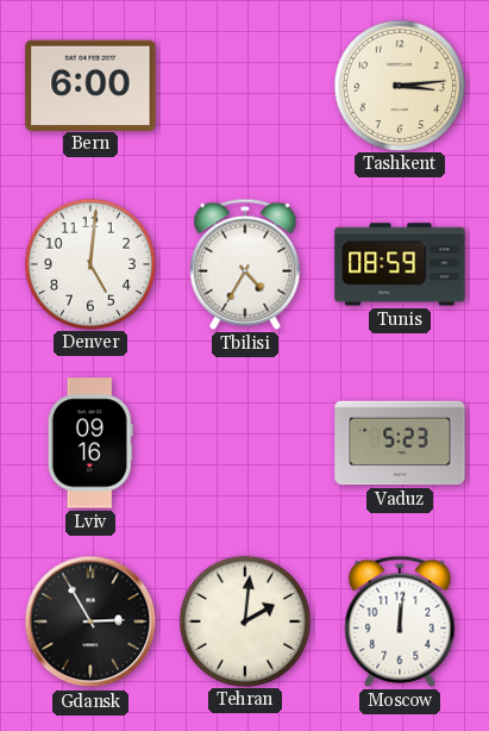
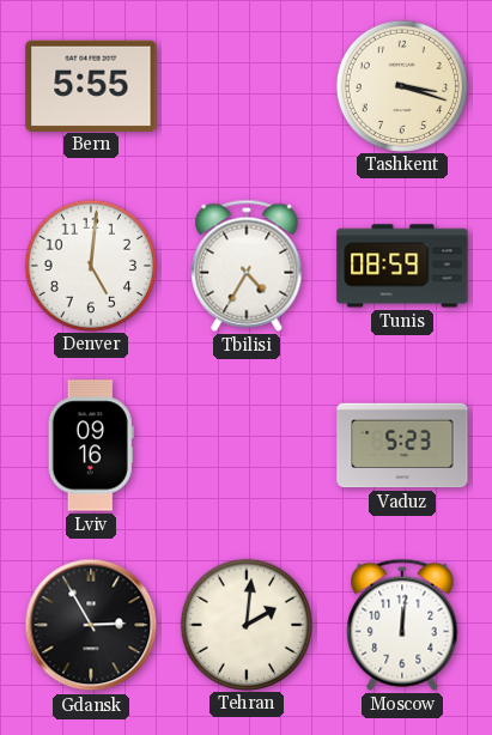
Bern: 6:00 -> 5:55 (91, 85)
Tashkent: 3:14 -> 3:18 (401, 85)
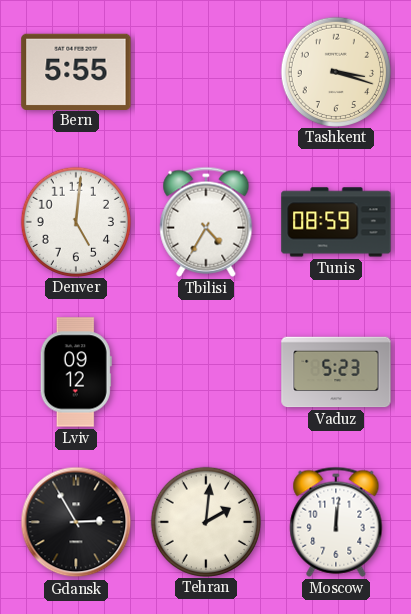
Lviv: 09:16 -> 09:12 (76, 372)
